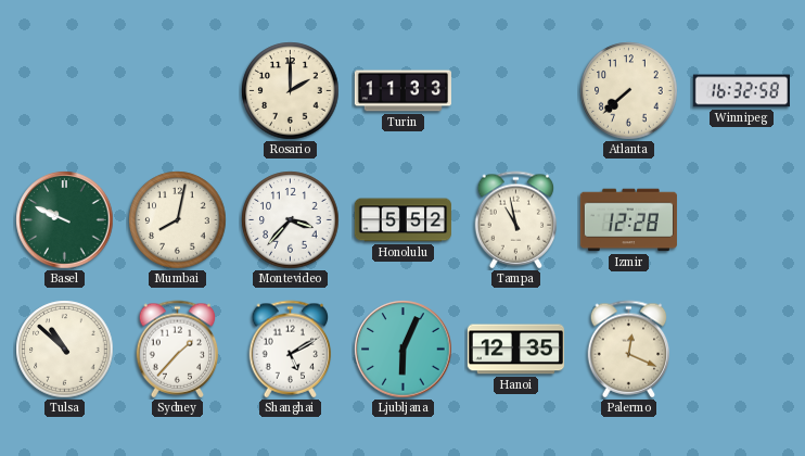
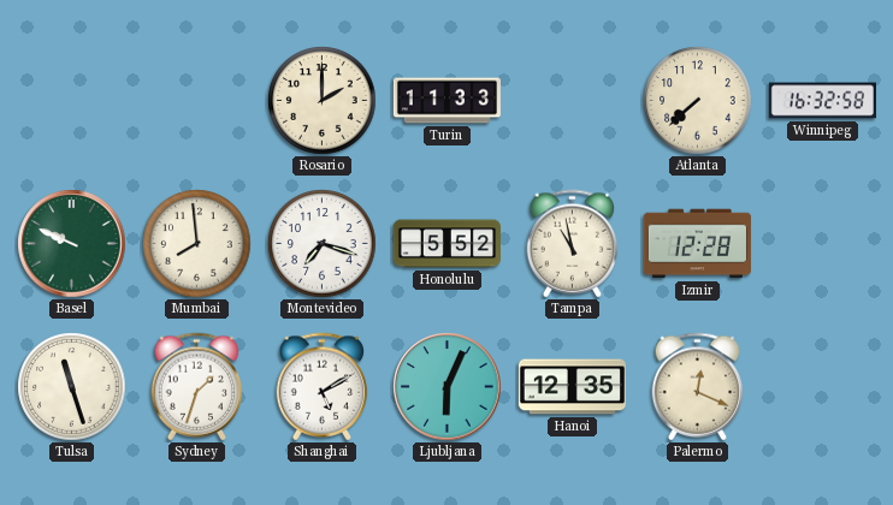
Mumbai: 8:02 -> 7:59 (197, 244)
Montevideo: 3:37 -> 7:18 (323, 244)
Tulsa: 10:52 -> 11:27 (72, 387)
Sydney: 1:37 -> 1:33 (197, 387)
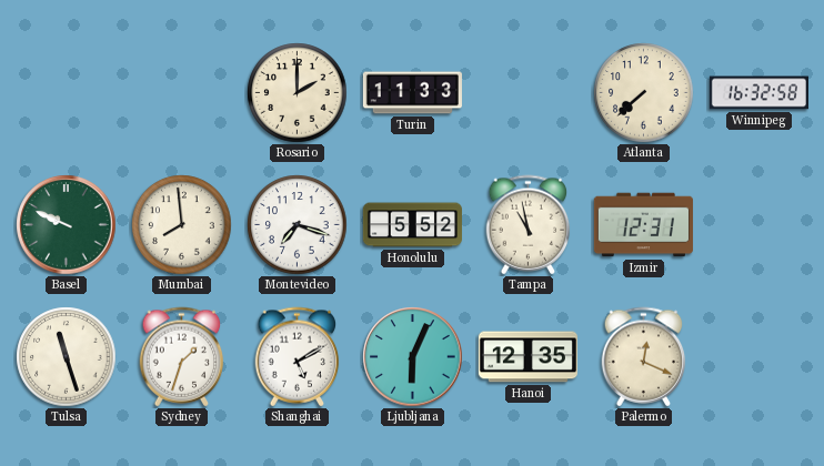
Izmir: 12:28 -> 12:31 (643, 225)
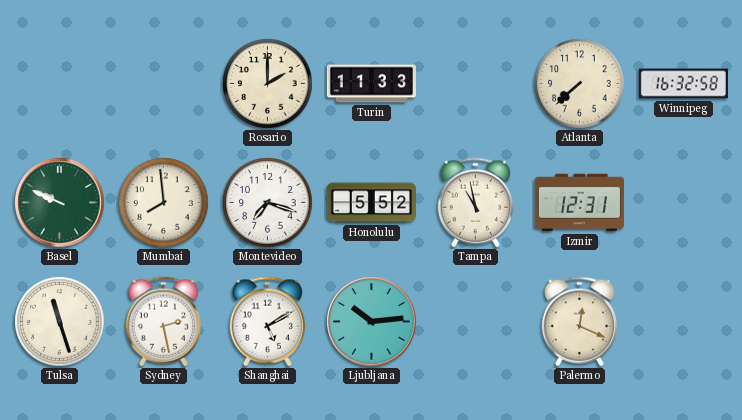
Sydney: 1:33 -> 2:28 (164, 322)
Ljubljana: 6:04 -> 10:14 (372, 322)
Hanoi: 12:35 -> none (527, 357)
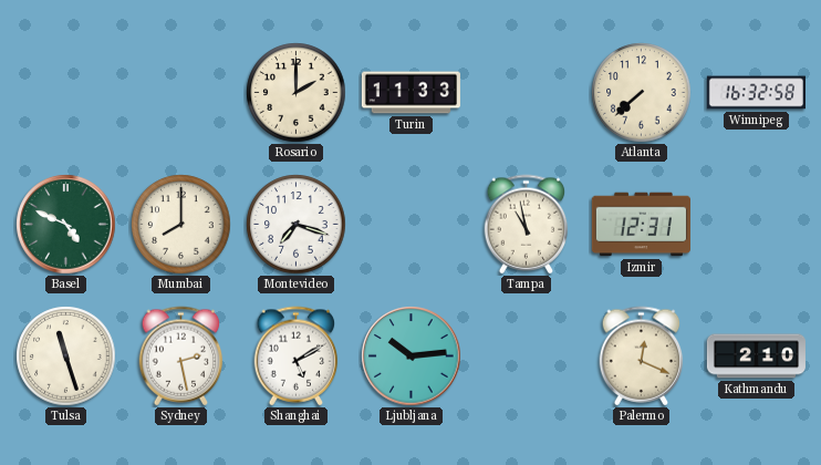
Basel: 9:49 -> 4:49 (66, 225)
Mumbai: 7:59 -> 8:00 (181, 225)
Honolulu: 5:52 -> none (371, 203)
Kathmandu: none -> 2:10 (756, 356)
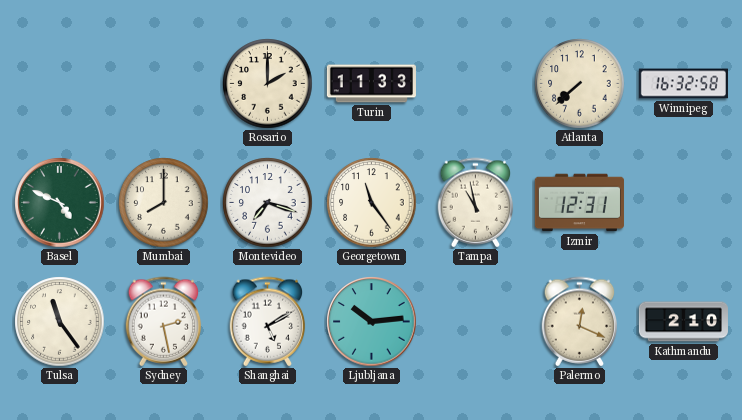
Georgetown: none -> 11:24 (372, 203)
Tulsa: 11:27 -> 11:24 (60, 322)
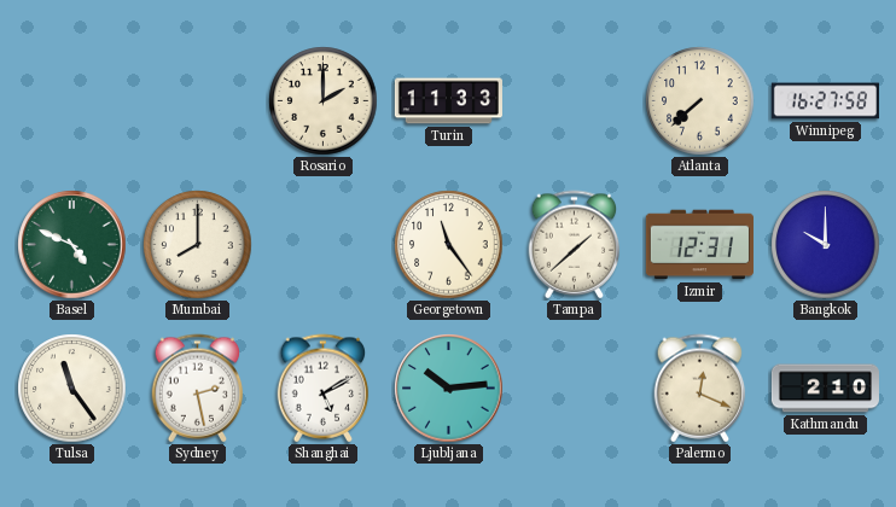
Winnipeg: 16:32 -> 16:27 (825, 101)
Montevideo: 7:18 -> none (268, 203)
Tampa: 10:58 -> 1:38 (575, 245)
Bangkok: none -> 10:00 (826, 245)
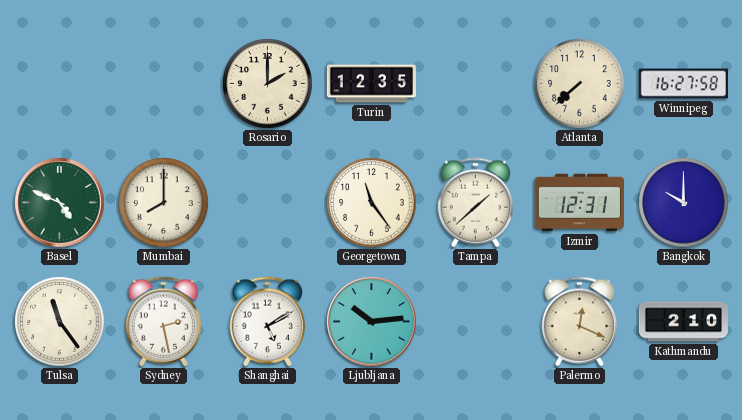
Turin: 11:33 -> 12:35 (371, 84)
